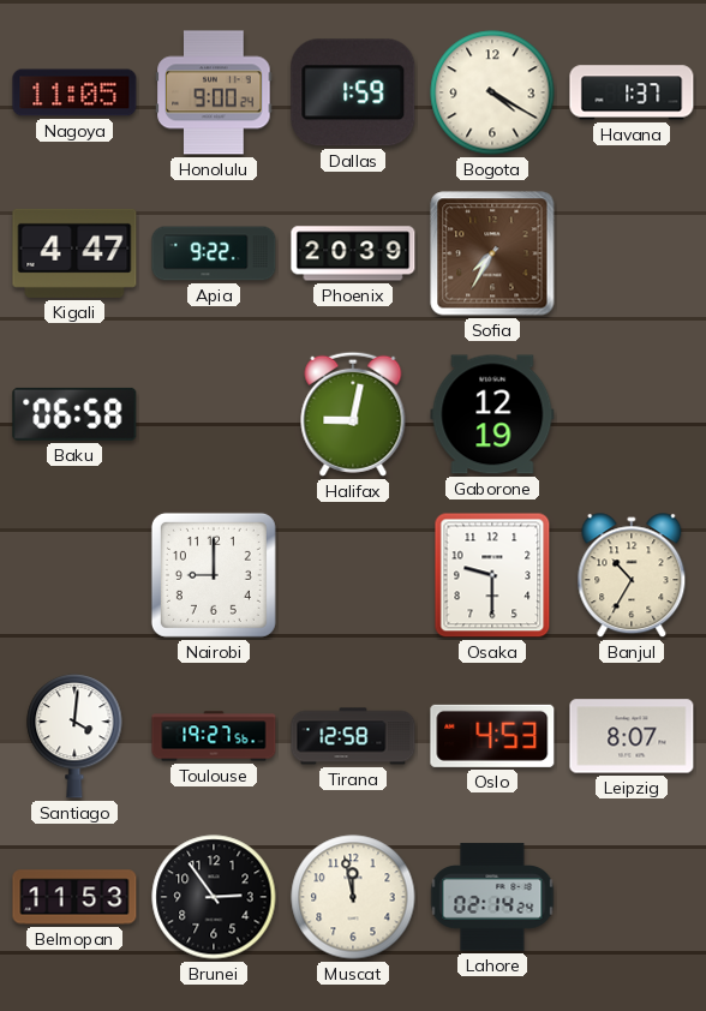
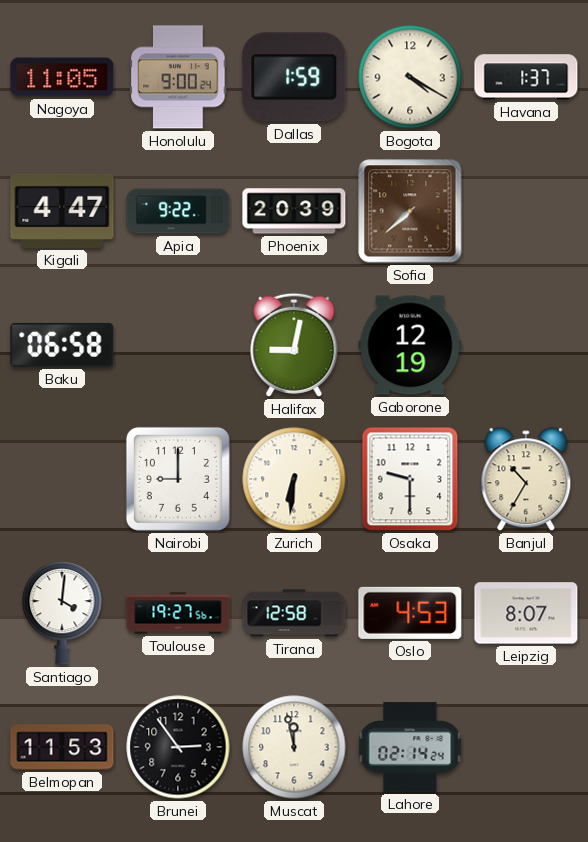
Sofia: 7:35 -> 7:38 (410, 211)
Zurich: none -> 6:31 (294, 479)
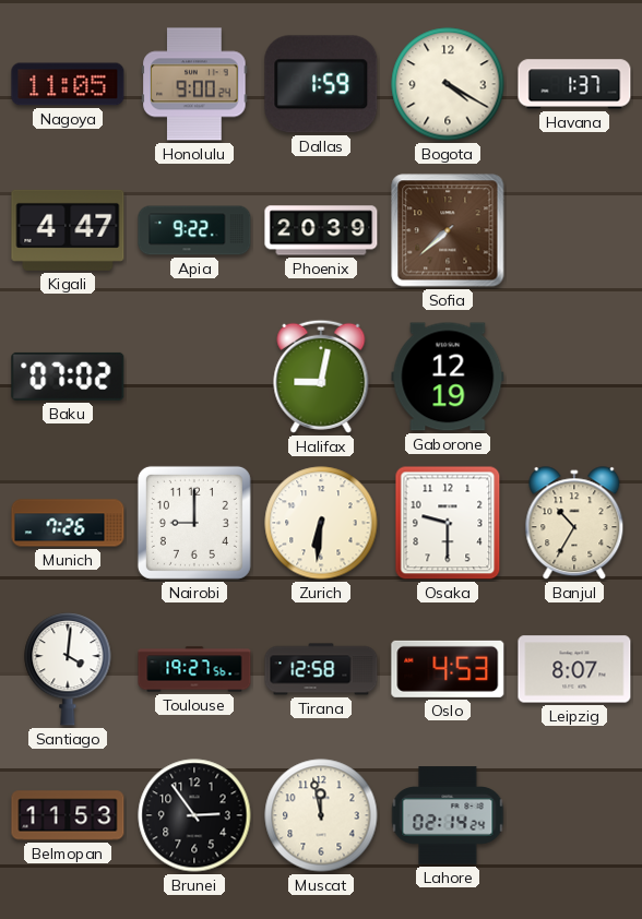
Baku: 06:58 -> 07:02 (68, 377)
Munich: none -> 7:26 (68, 523)
